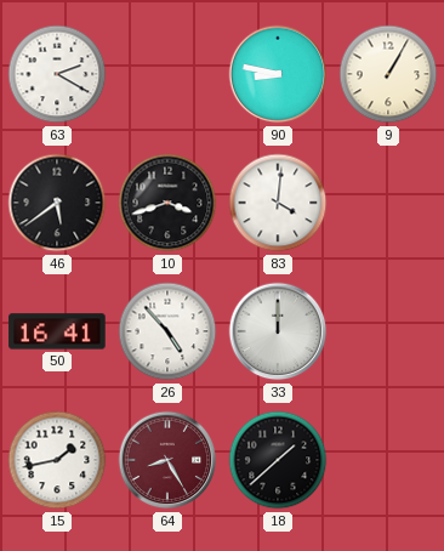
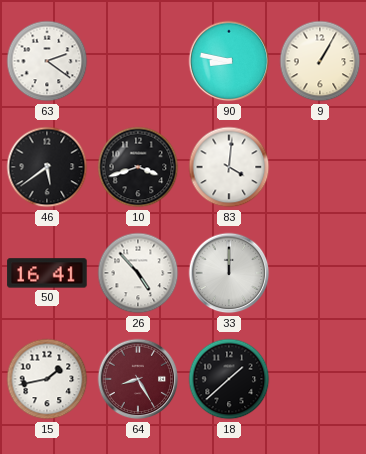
63: 2:20 -> 2:21 (47, 61)
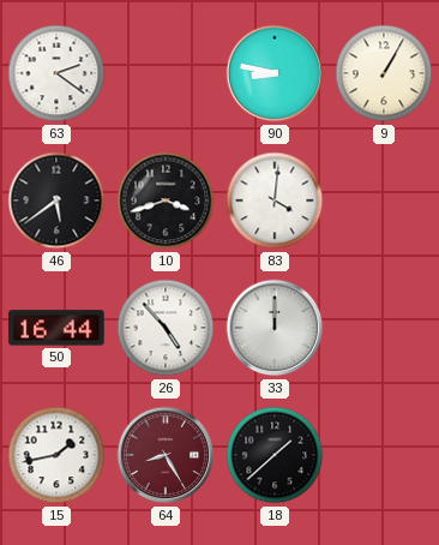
50: 16:41 -> 16:44 (56, 328)
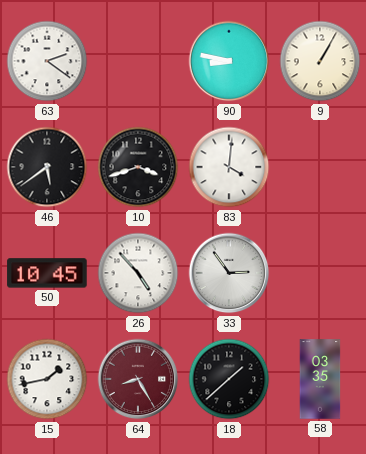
50: 16:44 -> 10:45 (47, 273)
33: 12:00 -> 2:54 (229, 273)
58: none -> 03:35 (320, 379)
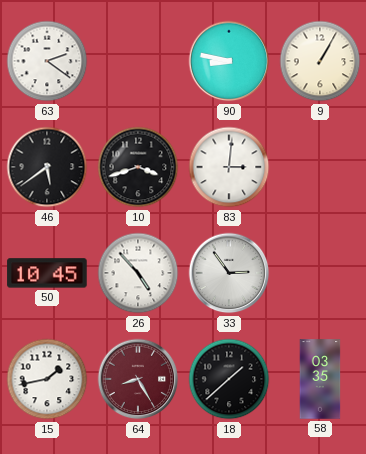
83: 4:01 -> 3:01 (229, 167)
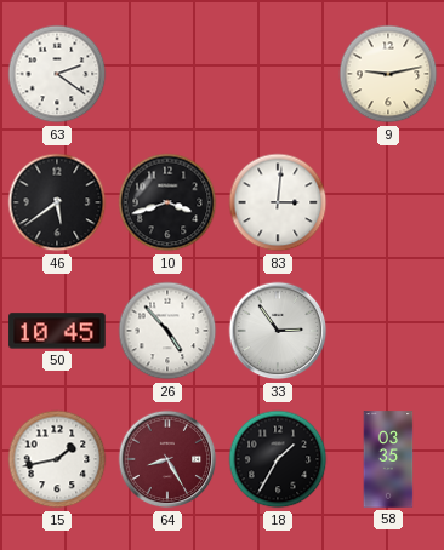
90: 8:47 -> none (229, 61)
9: 1:05 -> 9:13 (388, 74)
18: 1:38 -> 1:35 (278, 459)
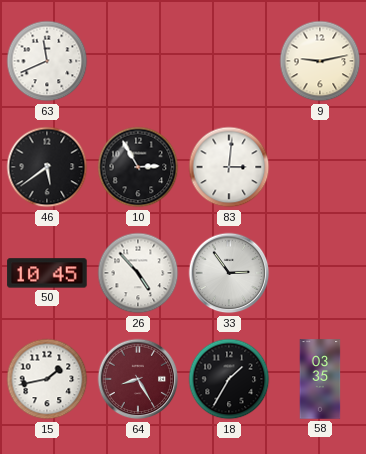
63: 2:21 -> 11:41 (47, 61)
10: 3:42 -> 2:55 (138, 167)
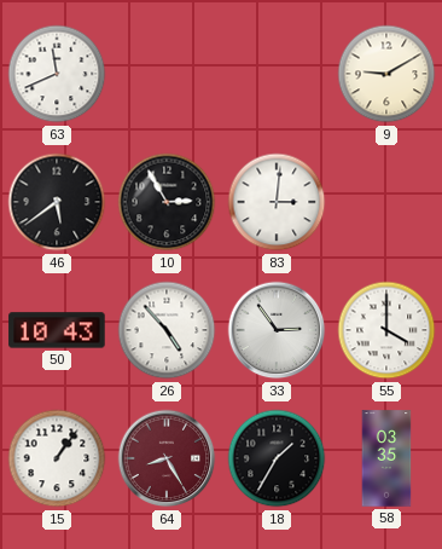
9: 9:13 -> 9:10 (386, 74)
50: 10:45 -> 10:43 (57, 330)
55: none -> 4:00 (386, 330)
15: 1:43 -> 1:06 (57, 458)
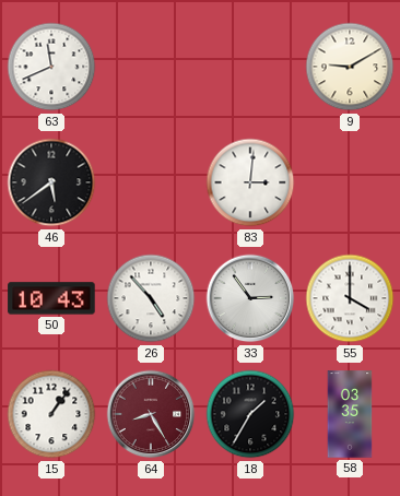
10: 2:55 -> none (167, 202)
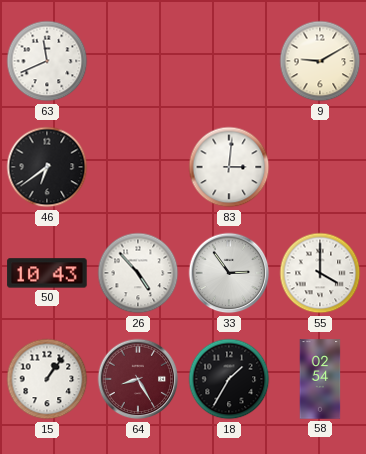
46: 5:39 -> 6:39 (47, 167)
58: 03:35 -> 02:54 (320, 379)
